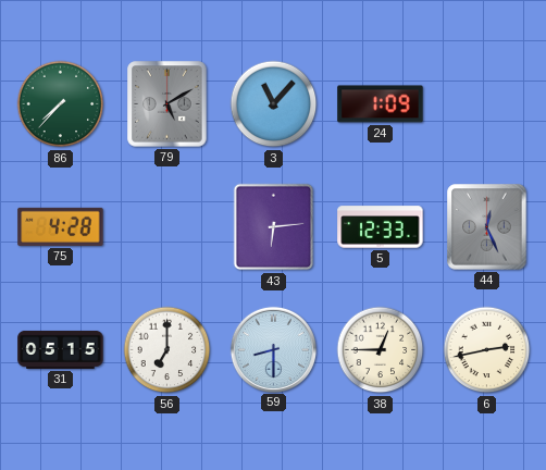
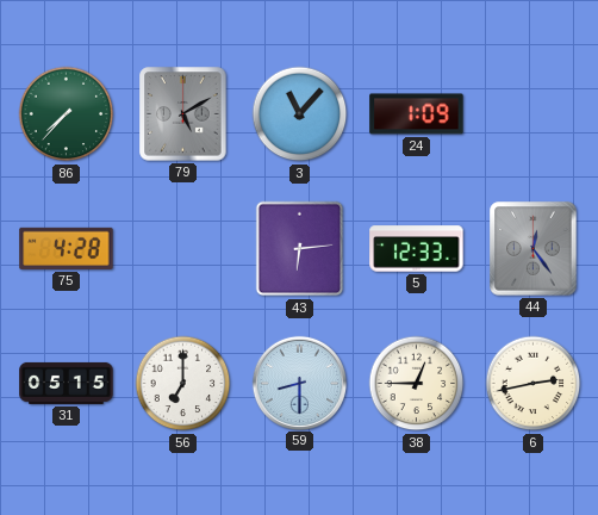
44: 12:26 -> 12:24 (534, 249)
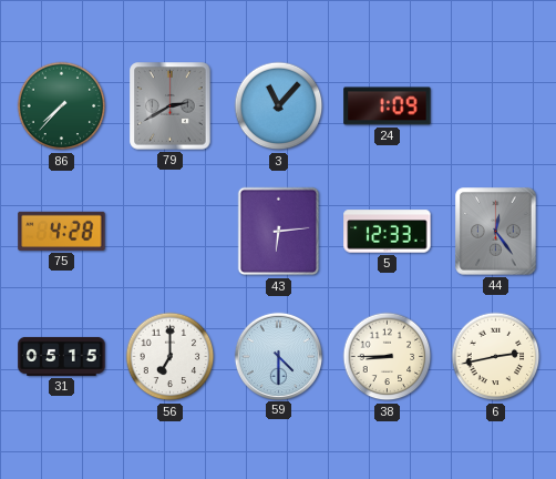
79: 5:10 -> 2:40 (171, 106)
59: 8:30 -> 4:30 (278, 356)
38: 12:45 -> 8:45 (388, 357)
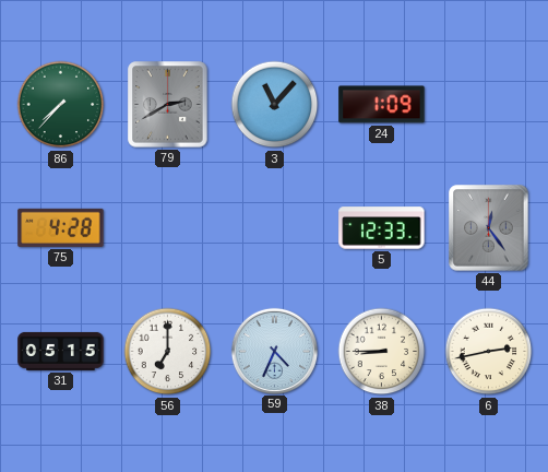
43: 6:14 -> none (279, 232)
59: 4:30 -> 4:34 (274, 351)
